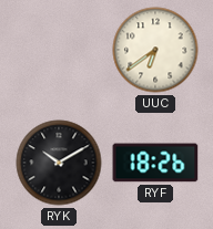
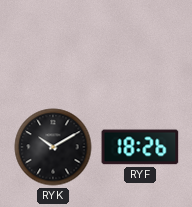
UUC: 6:39 -> none (155, 50)
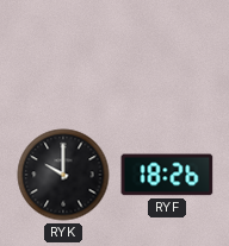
RYK: 10:10 -> 10:00 (63, 175)
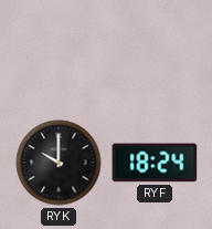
RYF: 18:26 -> 18:24 (155, 163)
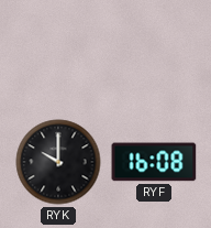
RYF: 18:24 -> 16:08 (154, 162)
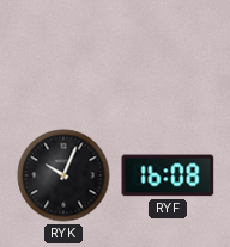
RYK: 10:00 -> 10:04 (63, 175)
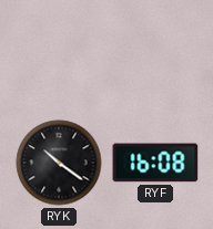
RYK: 10:04 -> 10:21 (59, 163)
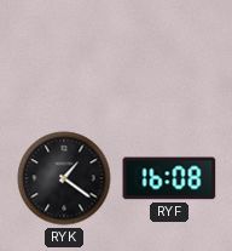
RYK: 10:21 -> 1:21 (64, 178)
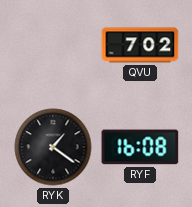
QVU: none -> 7:02 (140, 45)
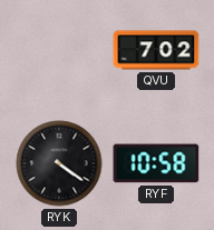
RYK: 1:21 -> 4:21 (59, 163)
RYF: 16:08 -> 10:58 (156, 163)
